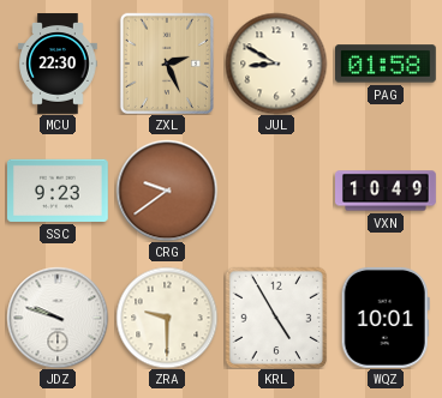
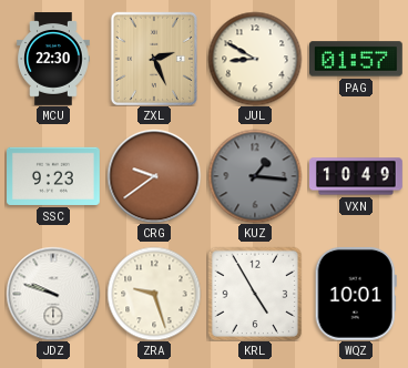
PAG: 01:58 -> 01:57 (357, 59)
KUZ: none -> 1:16 (255, 176)
ZRA: 9:30 -> 9:27 (154, 294)
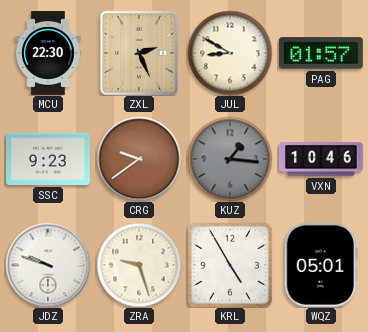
VXN: 10:49 -> 10:46 (321, 159)
WQZ: 10:01 -> 05:01 (321, 265)
